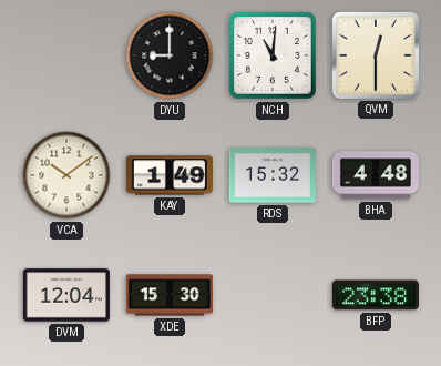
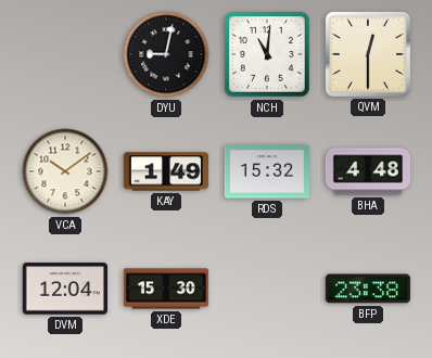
DYU: 9:00 -> 9:02 (166, 54)
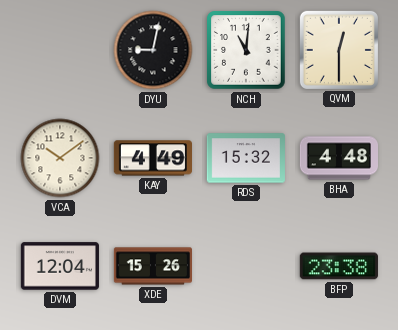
KAY: 1:49 -> 4:49 (152, 158)
XDE: 15:30 -> 15:26 (152, 266)
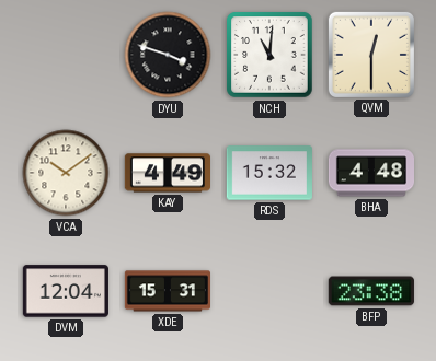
DYU: 9:02 -> 3:48 (168, 55)
XDE: 15:26 -> 15:31 (167, 291)
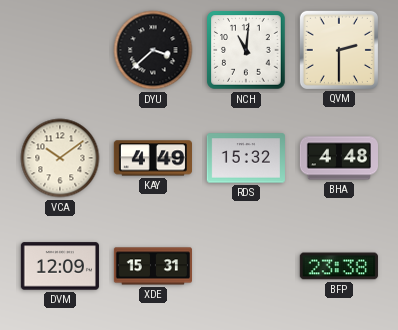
DYU: 3:48 -> 3:38 (153, 50)
QVM: 12:30 -> 2:30 (339, 50)
DVM: 12:04 -> 12:09 (60, 266)
